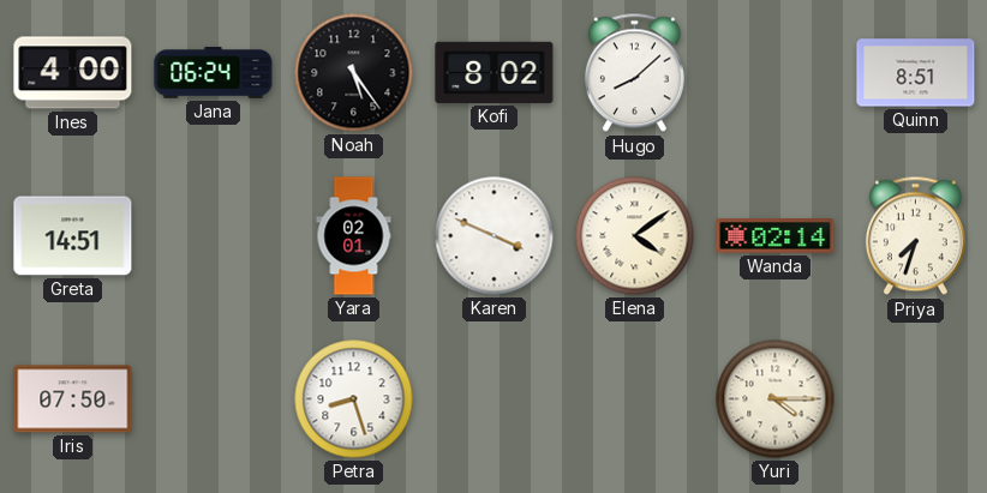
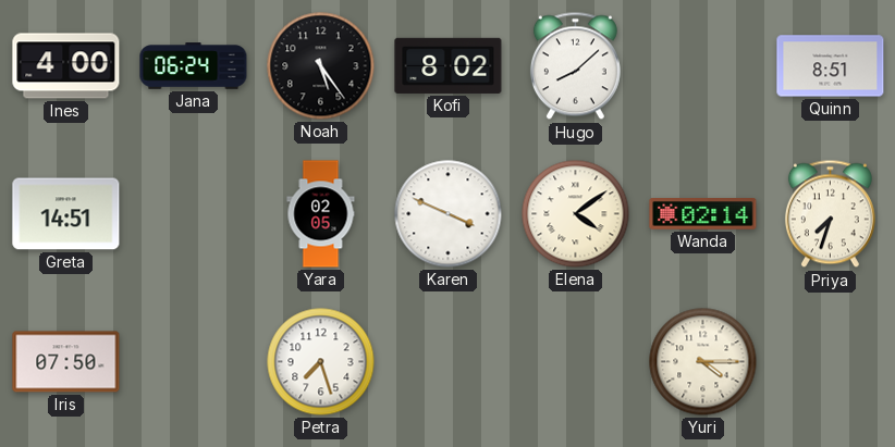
Yara: 02:01 -> 02:05 (321, 214)
Petra: 8:27 -> 7:27 (321, 362)
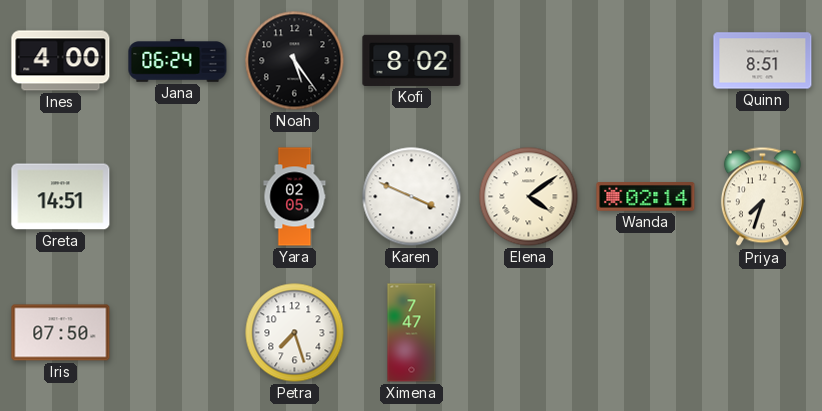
Hugo: 8:08 -> none (575, 66)
Ximena: none -> 7:47 (412, 333)
Yuri: 4:15 -> none (703, 362)
